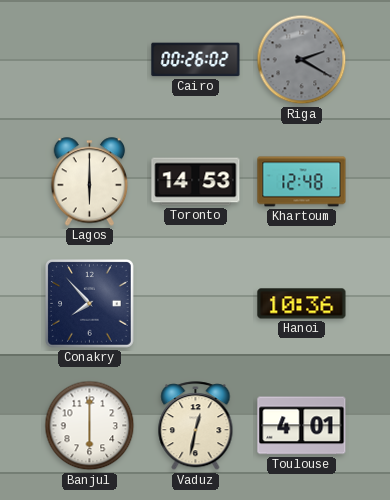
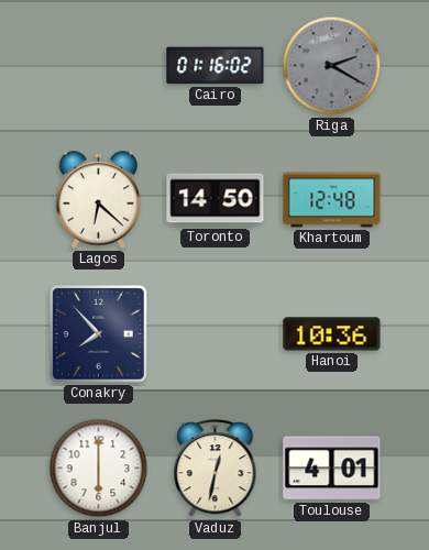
Cairo: 00:26 -> 01:16 (216, 66)
Lagos: 6:00 -> 6:22 (99, 200)
Toronto: 14:53 -> 14:50 (216, 200)
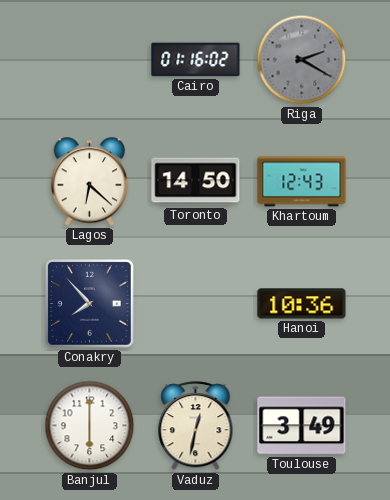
Khartoum: 12:48 -> 12:43 (302, 182)
Toulouse: 4:01 -> 3:49 (302, 426)
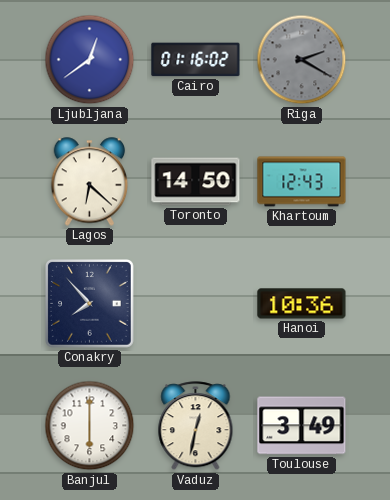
Ljubljana: none -> 12:39 (90, 60)
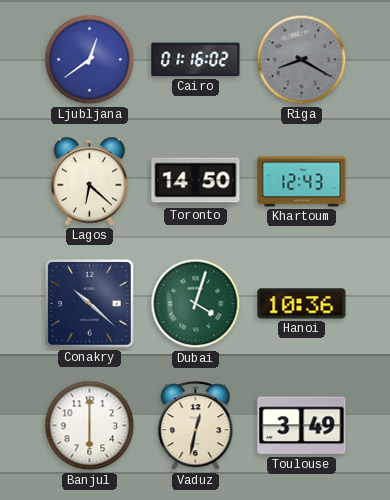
Riga: 2:20 -> 8:20 (302, 60)
Conakry: 7:53 -> 10:22 (90, 304)
Dubai: none -> 4:03 (196, 304)
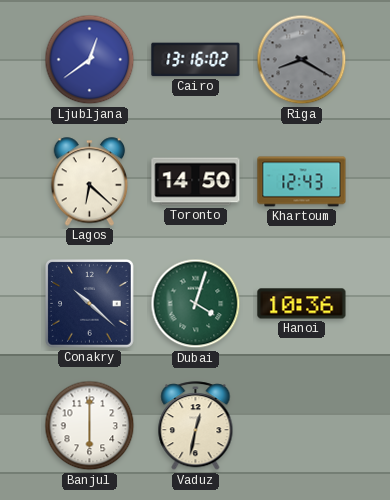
Cairo: 01:16 -> 13:16 (196, 60)
Toulouse: 3:49 -> none (302, 426)
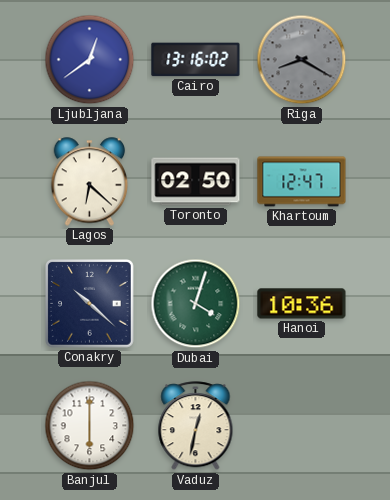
Toronto: 14:50 -> 02:50 (196, 182)
Khartoum: 12:43 -> 12:47 (302, 182)
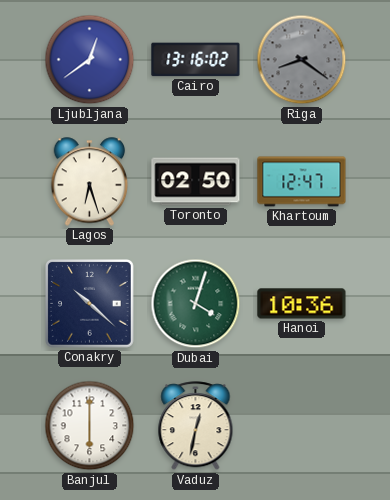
Riga: 8:20 -> 8:21 (302, 60)
Lagos: 6:22 -> 6:27 (90, 182)
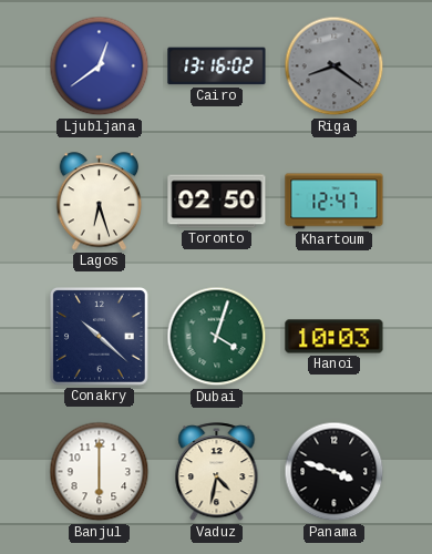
Hanoi: 10:36 -> 10:03 (335, 337)
Vaduz: 12:32 -> 4:32 (217, 472)
Panama: none -> 3:48 (335, 472)
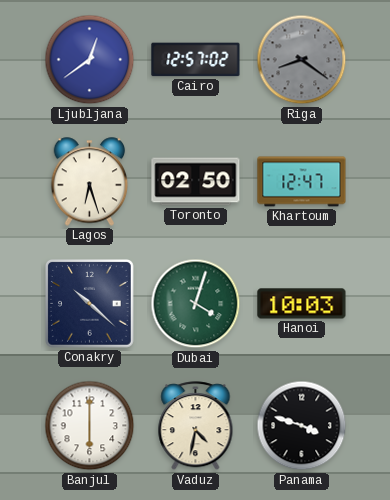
Cairo: 13:16 -> 12:57 (196, 60)
